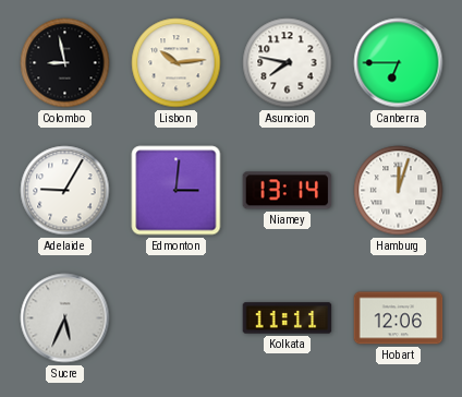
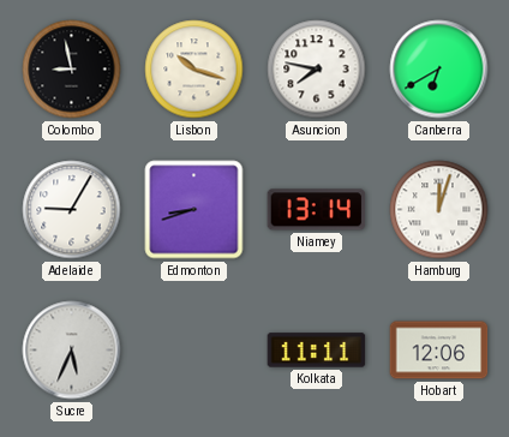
Lisbon: 10:14 -> 10:18 (194, 70)
Canberra: 6:45 -> 6:40 (439, 70)
Edmonton: 3:01 -> 8:42 (194, 210)
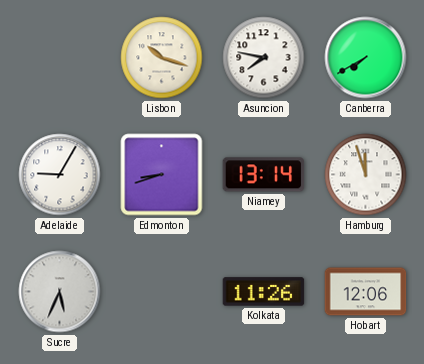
Colombo: 8:58 -> none (72, 70)
Canberra: 6:40 -> 7:40 (366, 58)
Hamburg: 12:03 -> 11:57 (366, 175)
Kolkata: 11:11 -> 11:26 (264, 292)
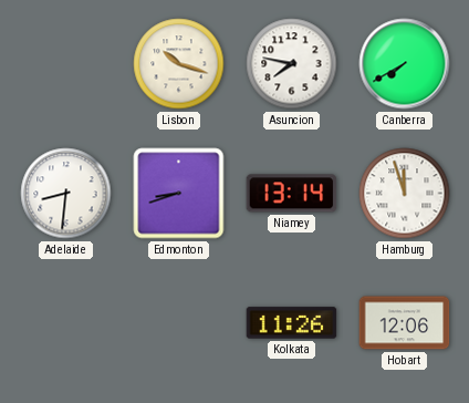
Adelaide: 9:05 -> 8:31 (66, 194)
Sucre: 5:34 -> none (60, 292)
